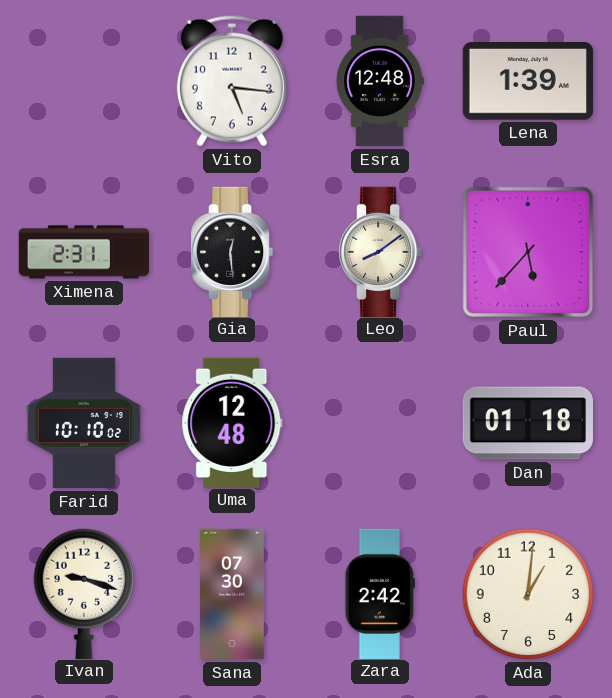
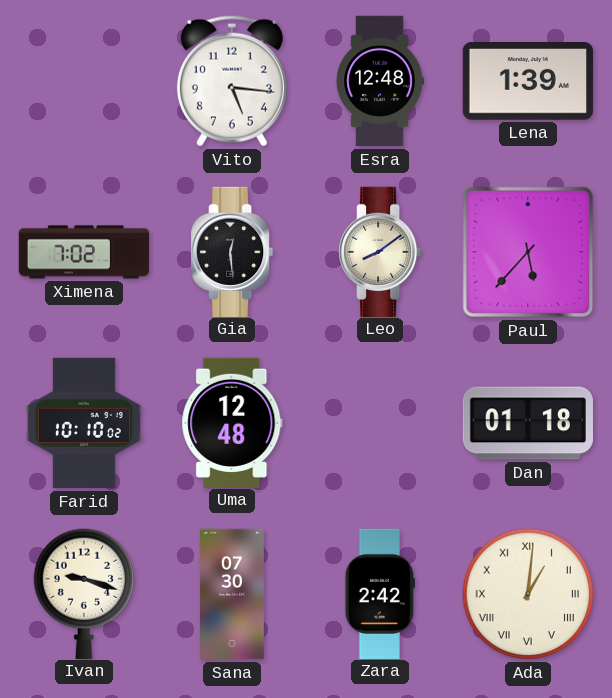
Ximena: 2:31 -> 7:02 (84, 252)
Ada numerals: Arabic -> Roman (528, 594)
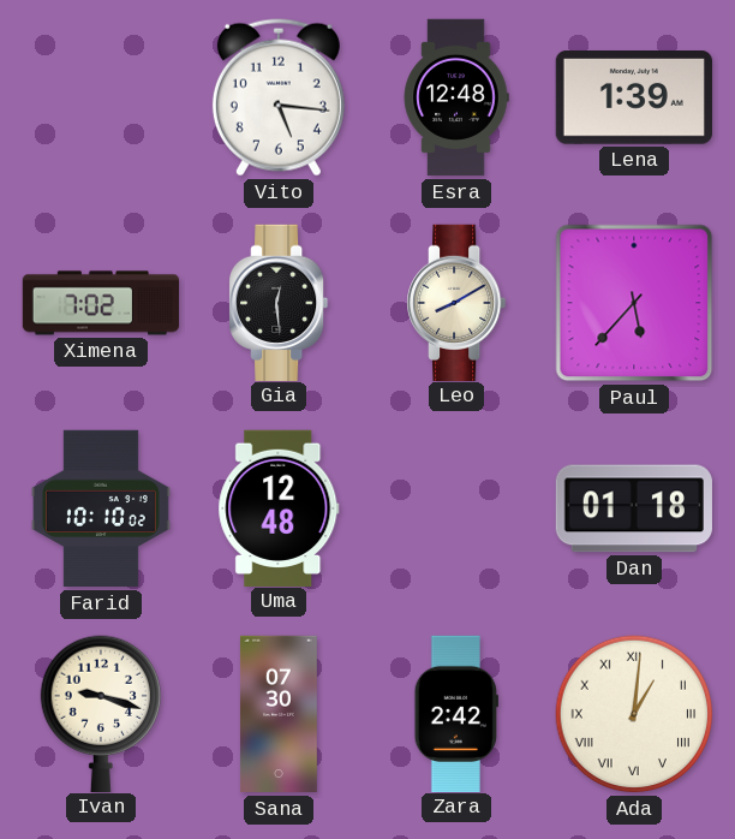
Leo: 8:09 -> 8:10 (456, 302)
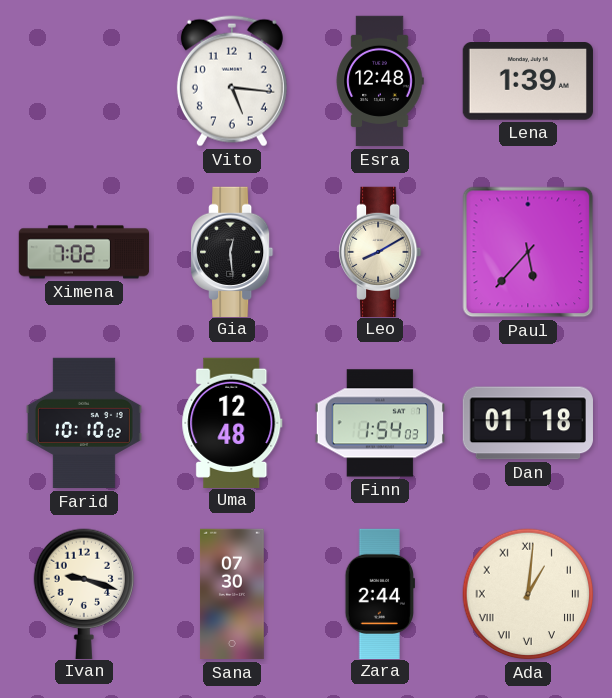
Finn: none -> 1:54 (379, 423)
Zara: 2:42 -> 2:44 (380, 593)
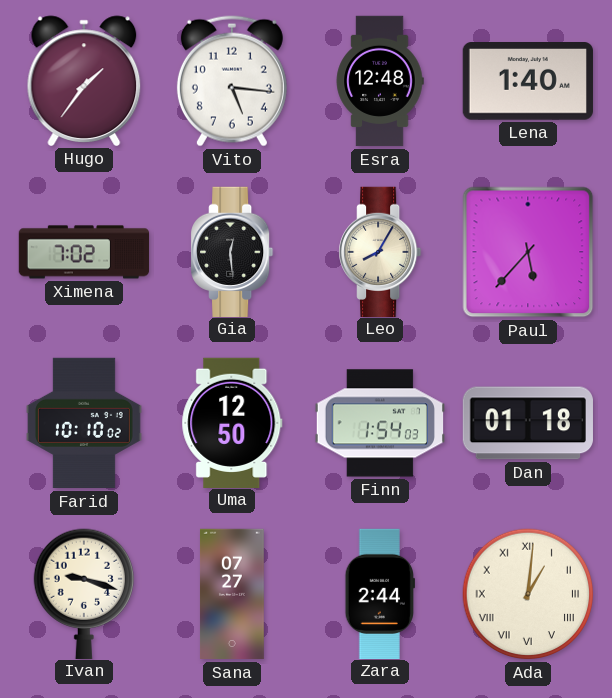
Hugo: none -> 1:36 (84, 81)
Lena: 1:39 -> 1:40 (528, 81)
Leo: 8:10 -> 8:05 (380, 251)
Uma: 12:48 -> 12:50 (232, 422)
Sana: 07:30 -> 07:27 (232, 594)
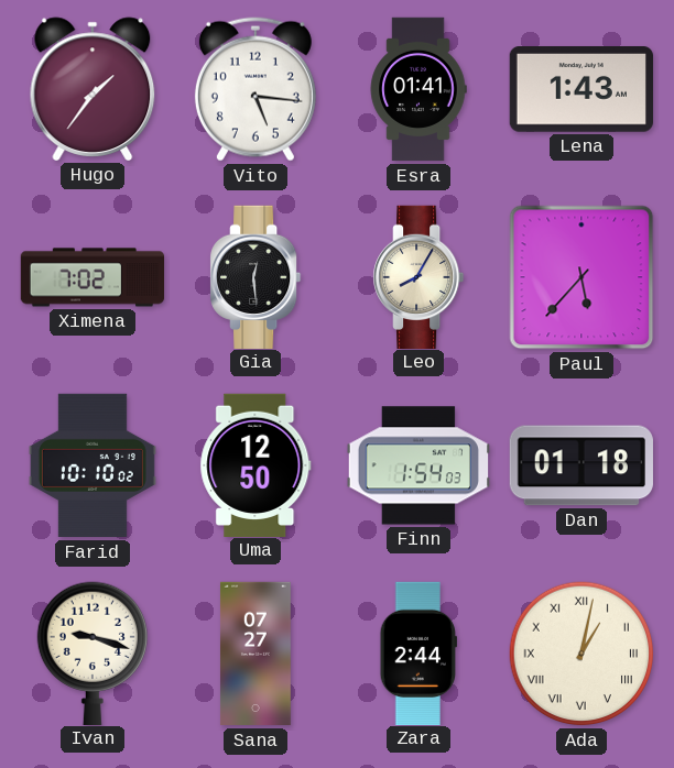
Esra: 12:48 -> 01:41 (418, 89)
Lena: 1:40 -> 1:43 (581, 89)
Ada: 1:01 -> 1:02 (581, 654)
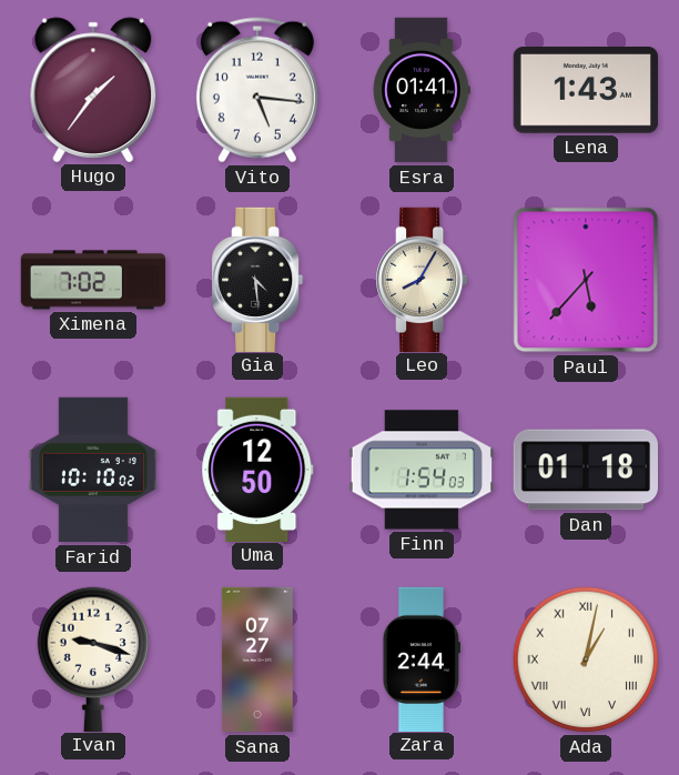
Gia: 12:29 -> 4:29 (257, 279)
